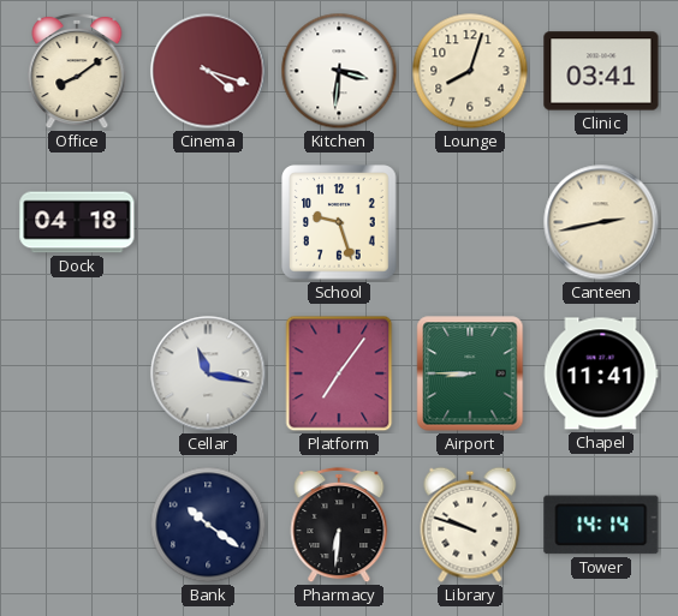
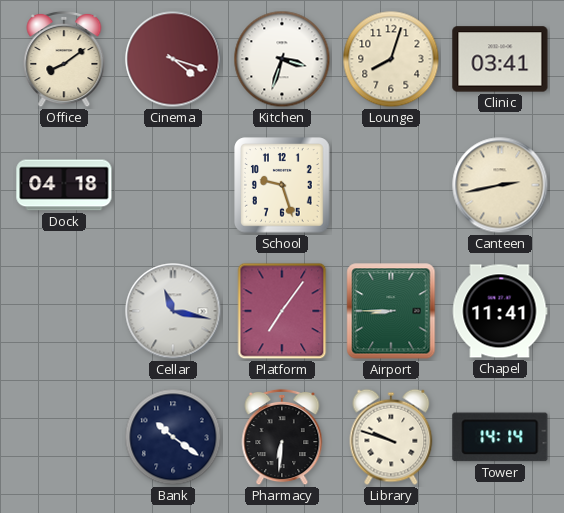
Kitchen: 3:31 -> 3:33 (282, 59)
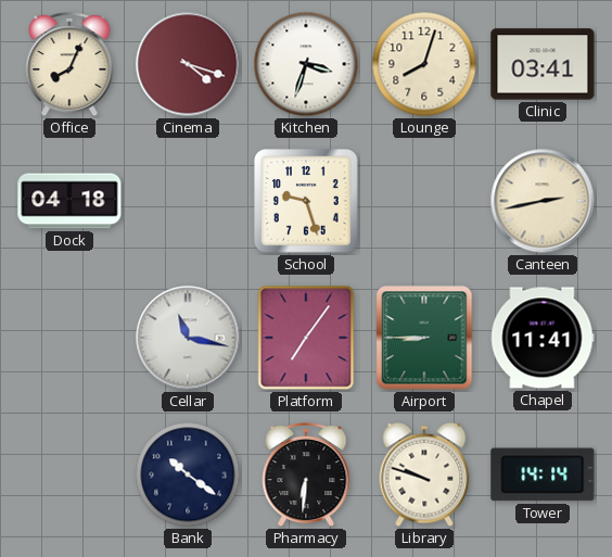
Office: 8:09 -> 8:04 (69, 64)
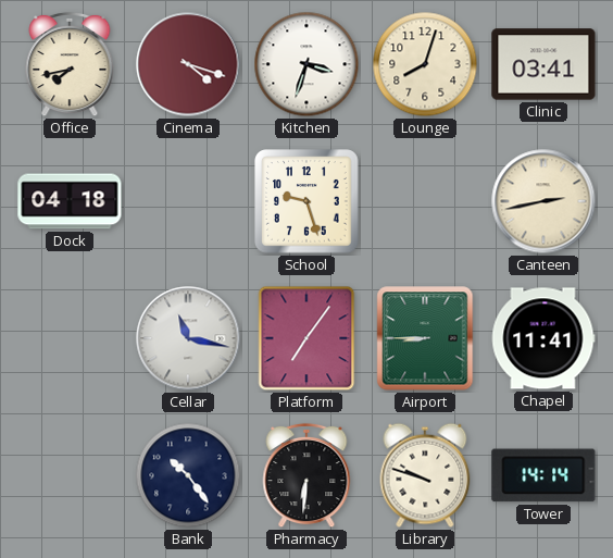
Office: 8:04 -> 7:43 (70, 64)
Bank: 10:21 -> 10:24 (188, 475)
